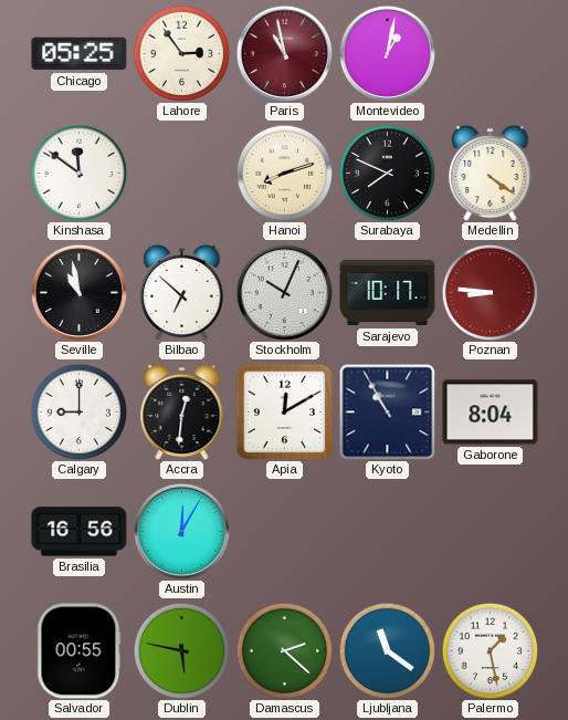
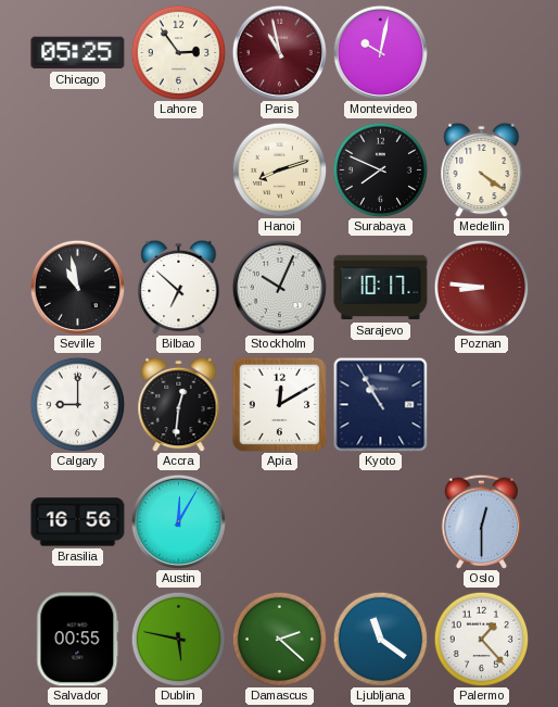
Montevideo: 1:02 -> 10:02 (380, 52)
Kinshasa: 11:51 -> none (78, 173)
Gaborone: 8:04 -> none (491, 413)
Oslo: none -> 12:30 (482, 521)
Palermo: 1:28 -> 1:23 (481, 639)
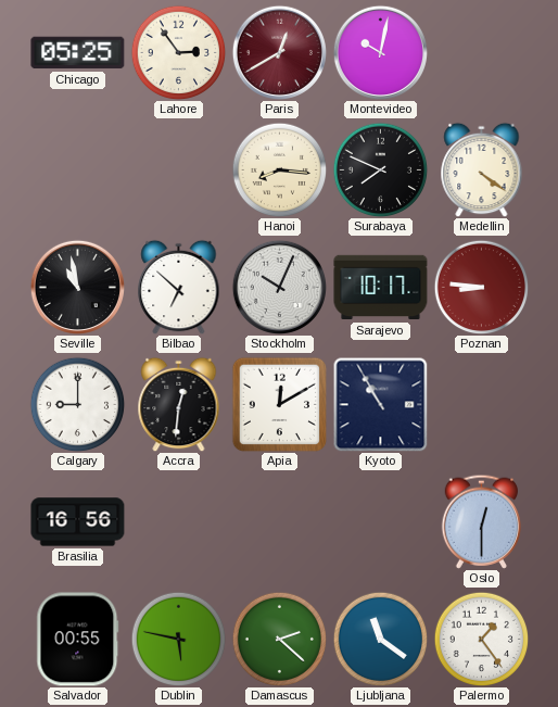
Paris: 10:58 -> 12:40 (279, 52)
Hanoi: 8:12 -> 8:16 (279, 169)
Austin: 12:05 -> none (178, 521)
Palermo: 1:23 -> 1:24 (481, 639)
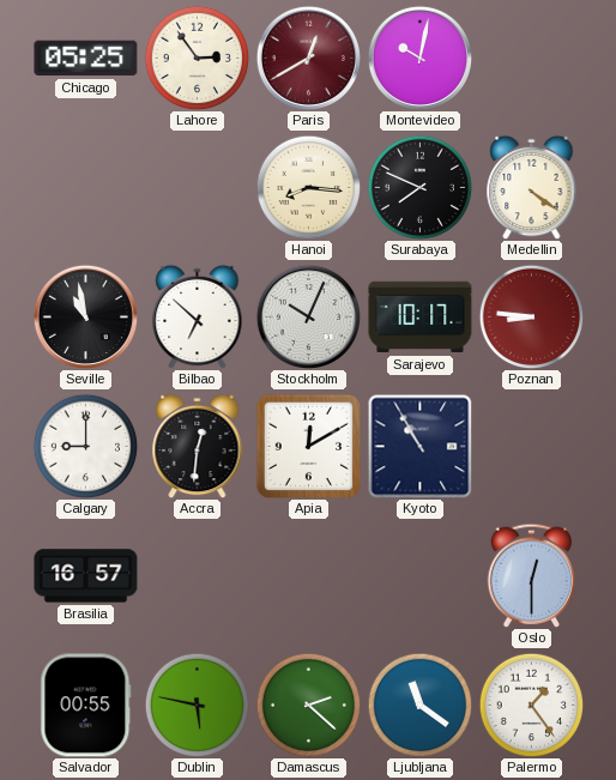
Brasilia: 16:56 -> 16:57 (86, 576)
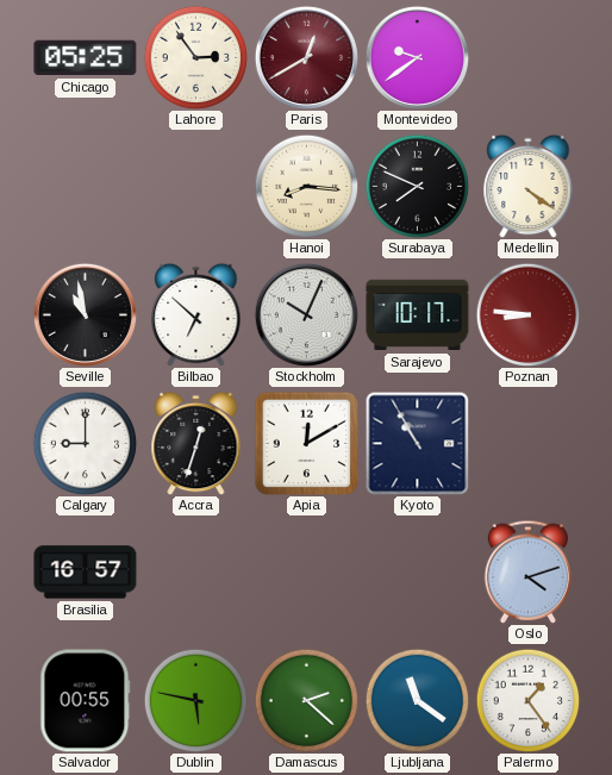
Montevideo: 10:02 -> 9:39 (417, 57)
Accra: 12:31 -> 12:33 (196, 443)
Oslo: 12:30 -> 4:12 (529, 571)
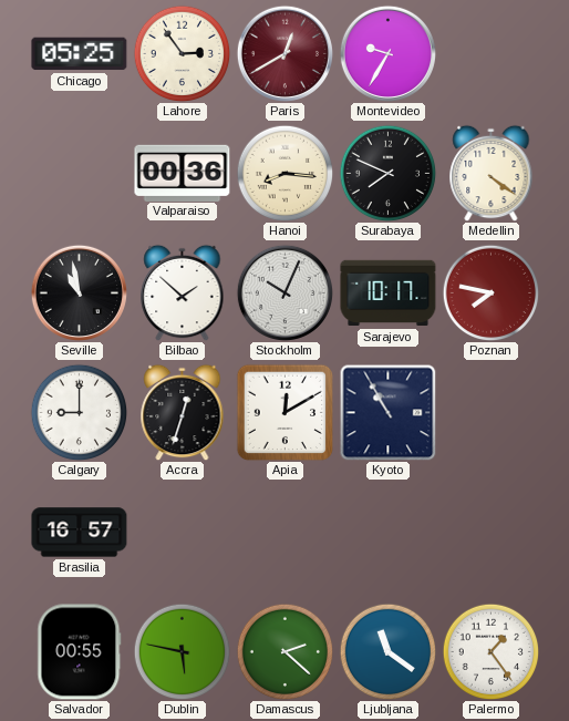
Montevideo: 9:39 -> 9:35 (387, 53)
Valparaiso: none -> 00:36 (183, 173)
Bilbao: 6:52 -> 1:52 (183, 292)
Poznan: 8:46 -> 7:47 (490, 292)
Oslo: 4:12 -> none (529, 571)
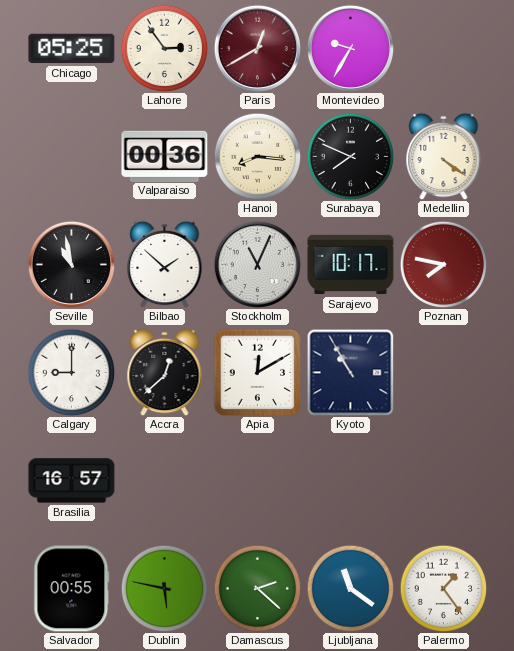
Stockholm: 10:04 -> 11:04 (257, 264)
Accra: 12:33 -> 12:38 (165, 372)
